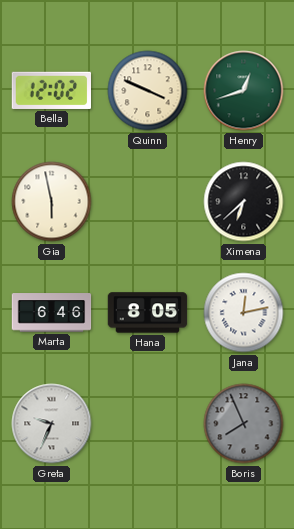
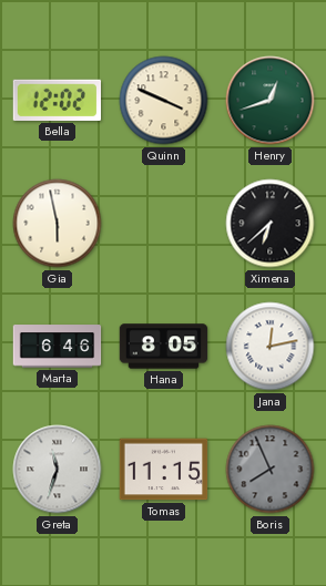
Greta: 9:34 -> 11:33 (58, 470)
Tomas: none -> 11:15 (164, 470)
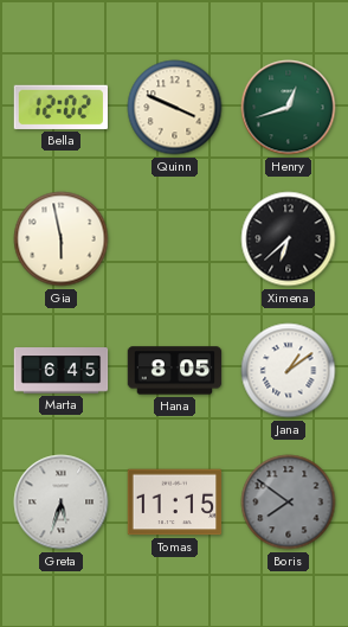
Marta: 6:46 -> 6:45 (62, 371)
Jana: 12:13 -> 1:09 (289, 371)
Greta: 11:33 -> 5:33 (62, 503)
Boris: 7:56 -> 7:51 (289, 503)
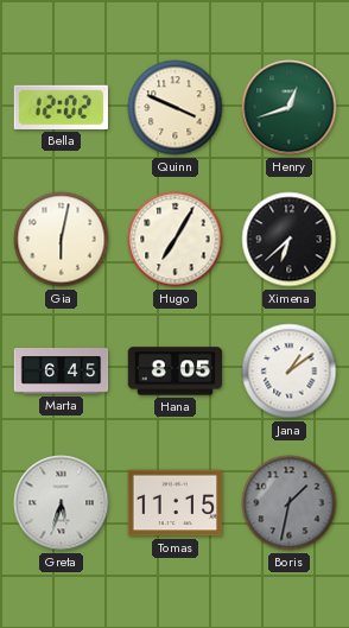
Gia: 5:58 -> 6:02 (62, 240)
Hugo: none -> 7:05 (176, 240)
Boris: 7:51 -> 1:32 (290, 503)
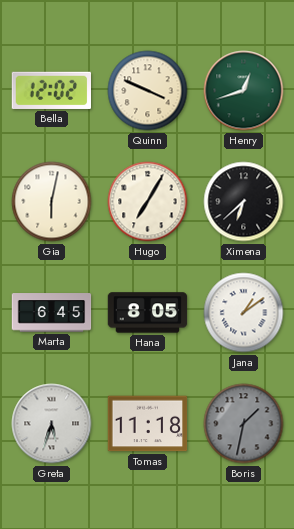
Tomas: 11:15 -> 11:18 (148, 424)
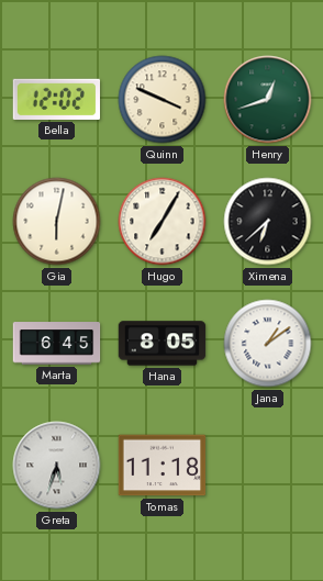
Boris: 1:32 -> none (244, 424)
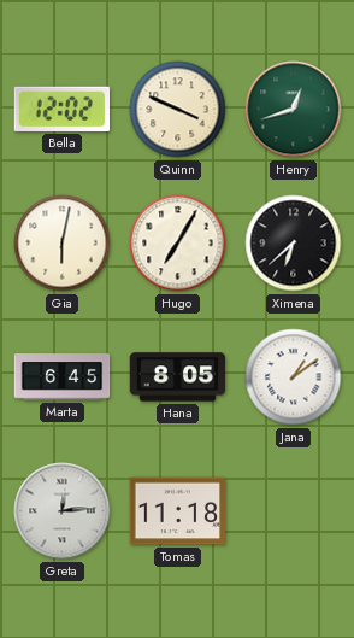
Greta: 5:33 -> 12:14 (63, 511)
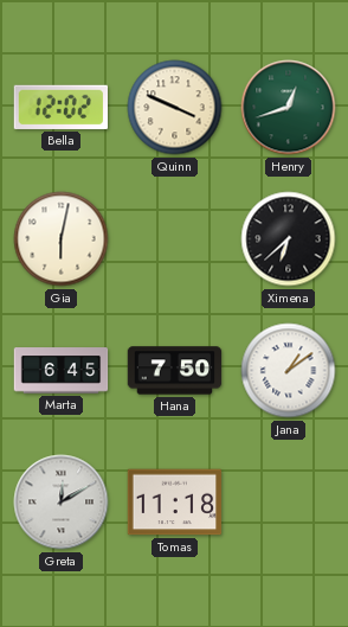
Hugo: 7:05 -> none (178, 244)
Hana: 8:05 -> 7:50 (175, 371)
Greta: 12:14 -> 12:10 (62, 503)
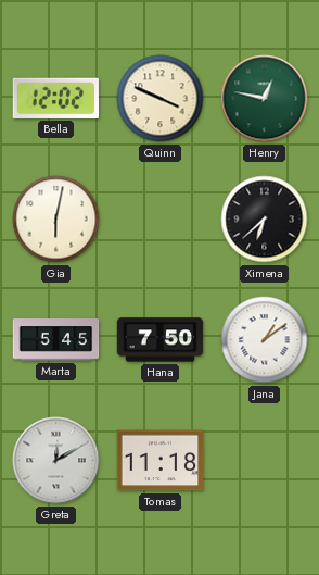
Henry: 12:42 -> 12:47 (265, 99)
Marta: 6:45 -> 5:45 (56, 340)
